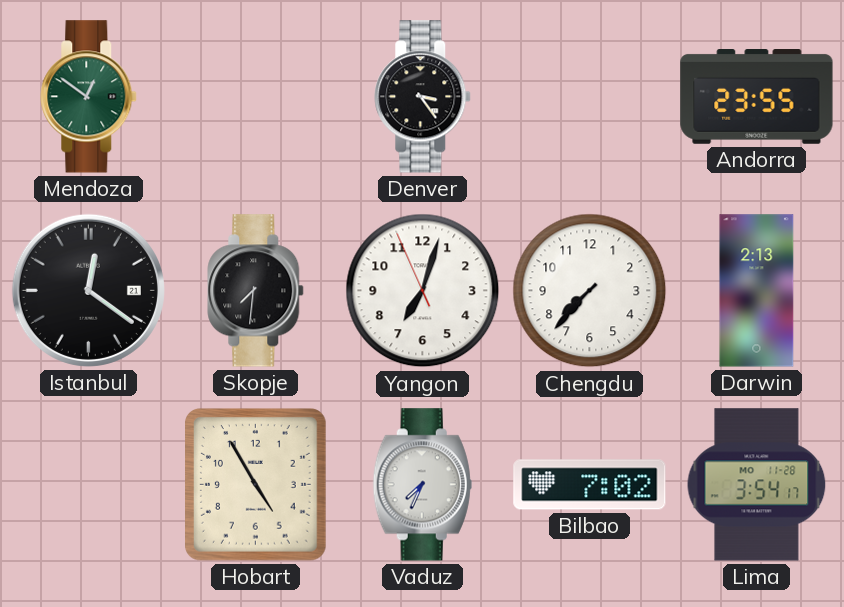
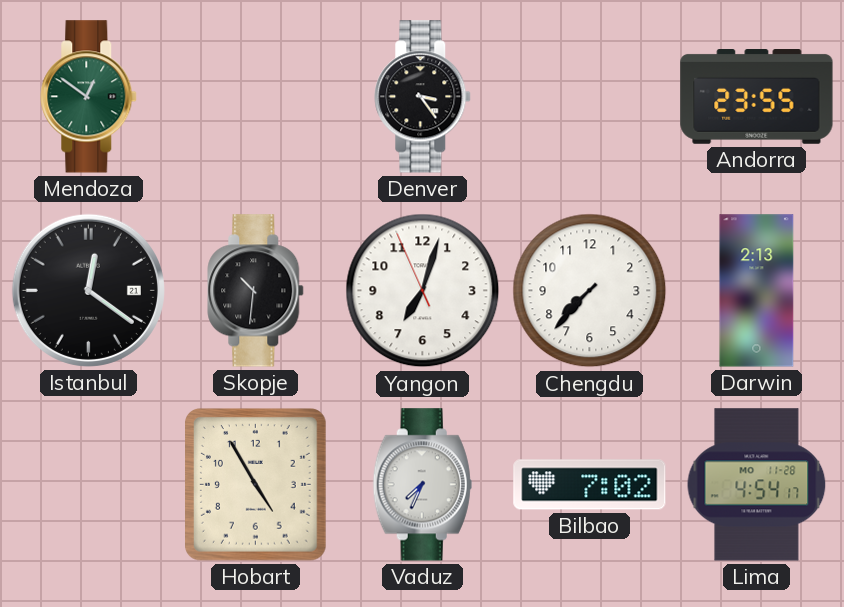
Skopje: 7:31 -> 10:31 (256, 291)
Lima: 3:54 -> 4:54 (757, 485)
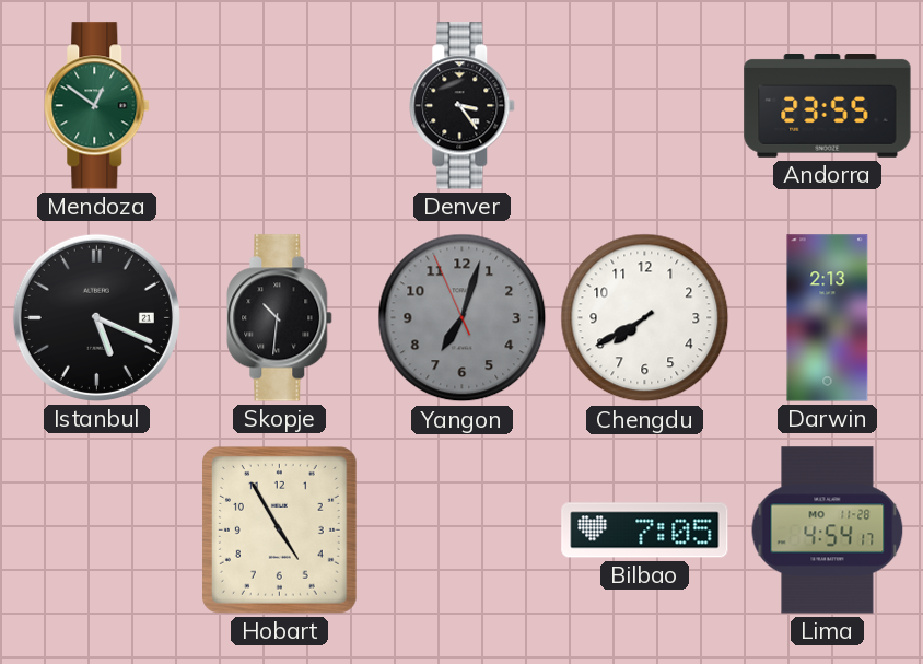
Istanbul: 12:21 -> 5:19 (96, 317)
Yangon dial: white -> grey (463, 318)
Chengdu: 7:37 -> 7:40 (645, 318)
Vaduz: 7:34 -> none (422, 485)
Bilbao: 7:02 -> 7:05 (645, 531)
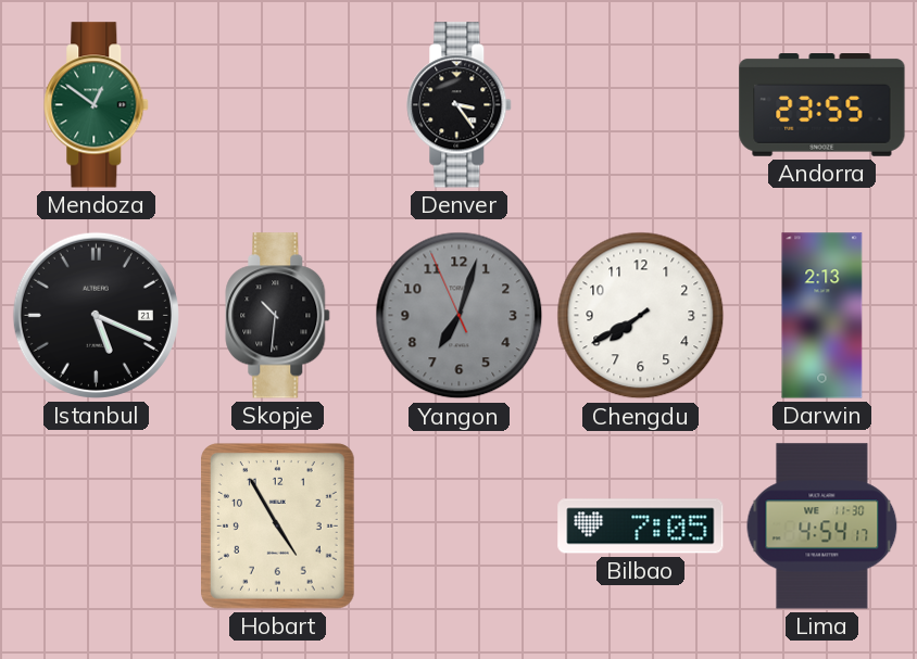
Lima date: MO 11-28 -> WE 11-30 (822, 527)
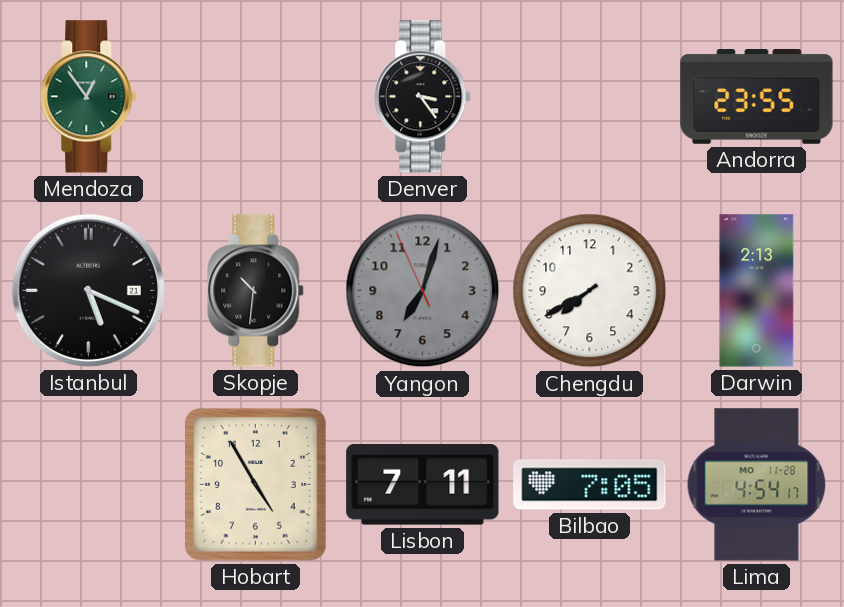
Mendoza: 12:51 -> 12:54 (89, 97)
Lisbon: none -> 7:11 (423, 485)
Lima date: WE 11-30 -> MO 11-28 (757, 485)
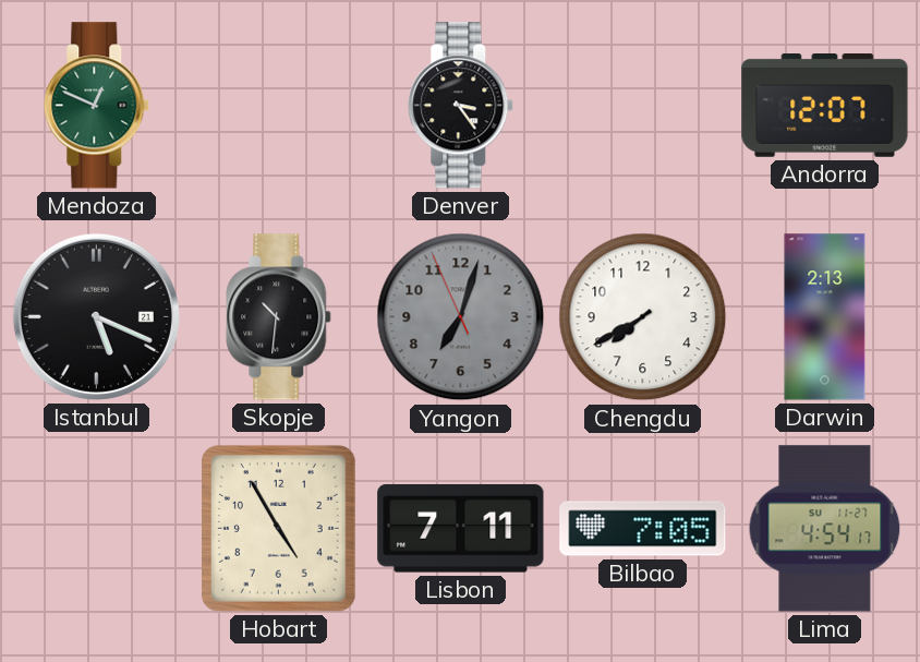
Mendoza: 12:54 -> 12:49 (97, 106)
Andorra: 23:55 -> 12:07 (825, 106)
Lima date: MO 11-28 -> SU 11-27 (825, 529)
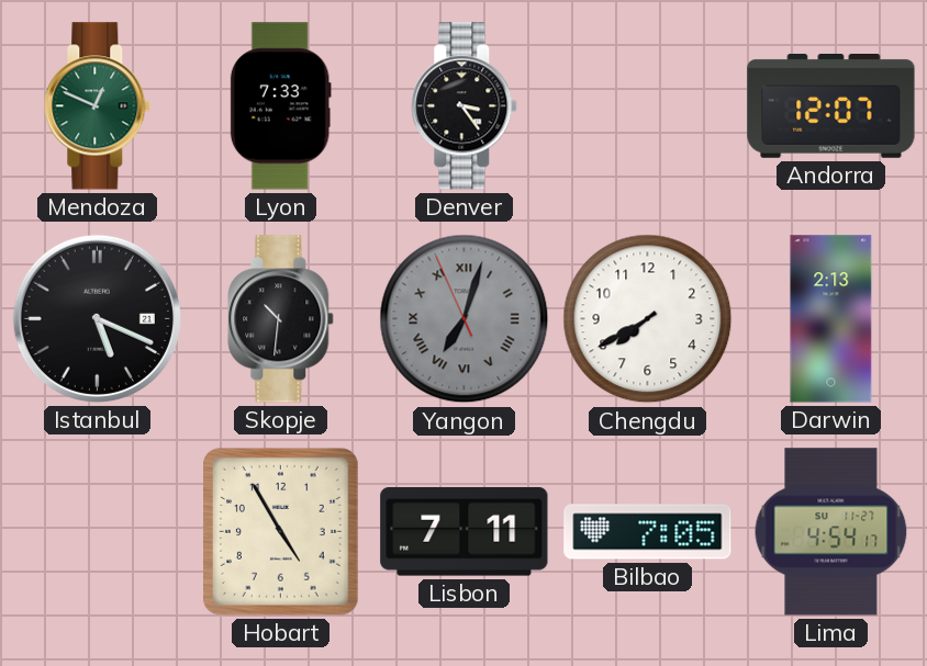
Lyon: none -> 7:33 (280, 106)
Yangon numerals: Arabic -> Roman (465, 319)
